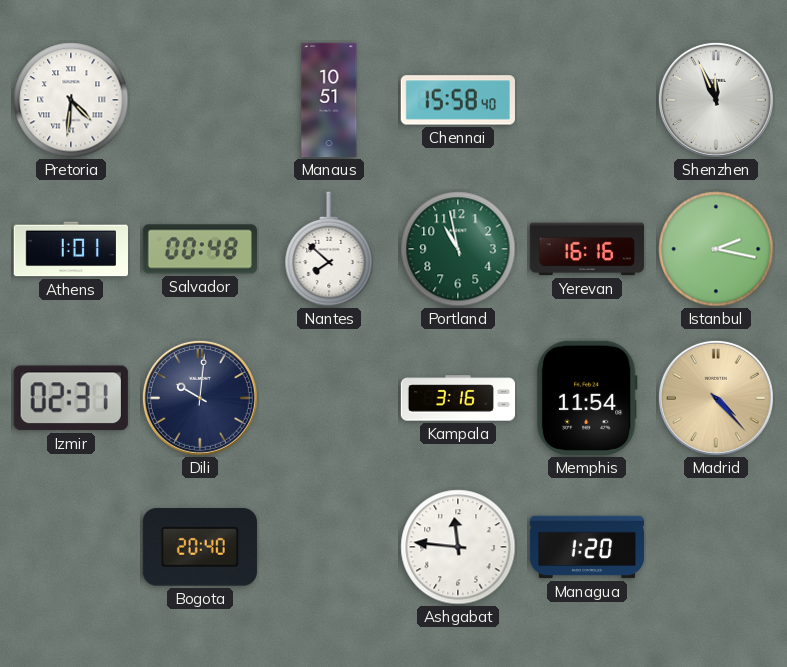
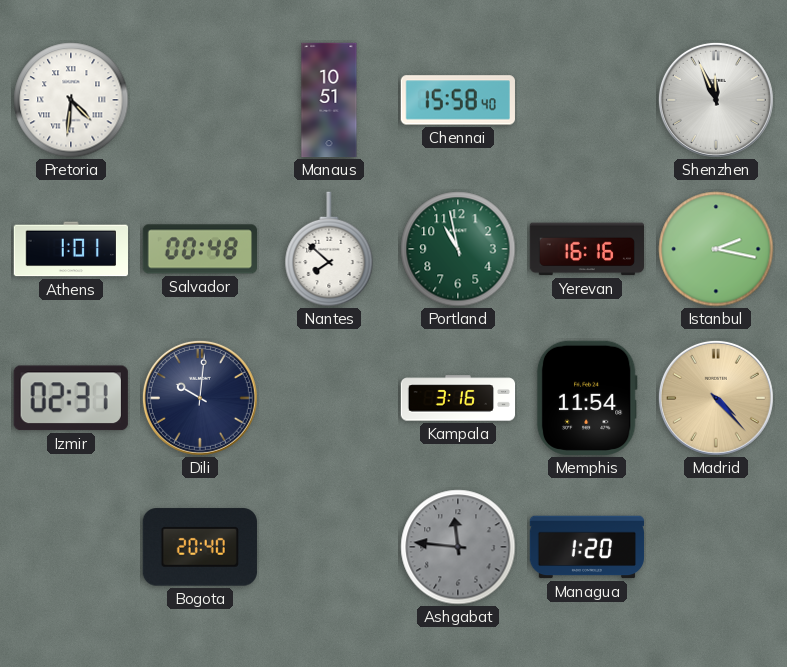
Ashgabat dial: white -> grey (458, 547)
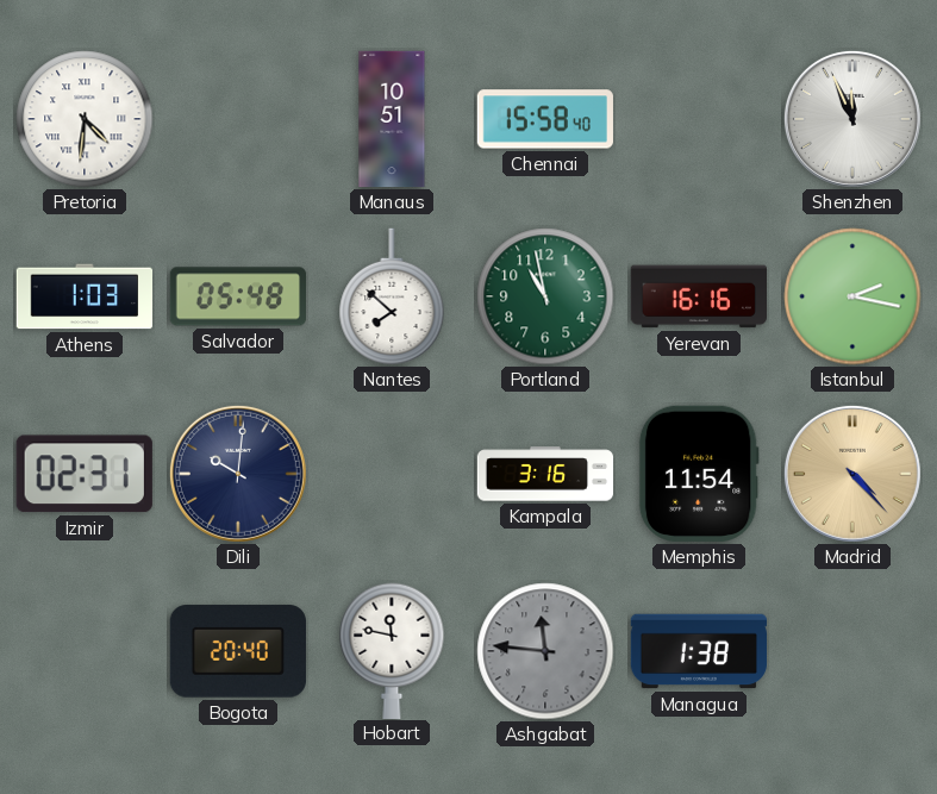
Athens: 1:01 -> 1:03 (83, 296)
Salvador: 00:48 -> 05:48 (237, 296)
Hobart: none -> 11:47 (392, 650)
Managua: 1:20 -> 1:38 (699, 651)
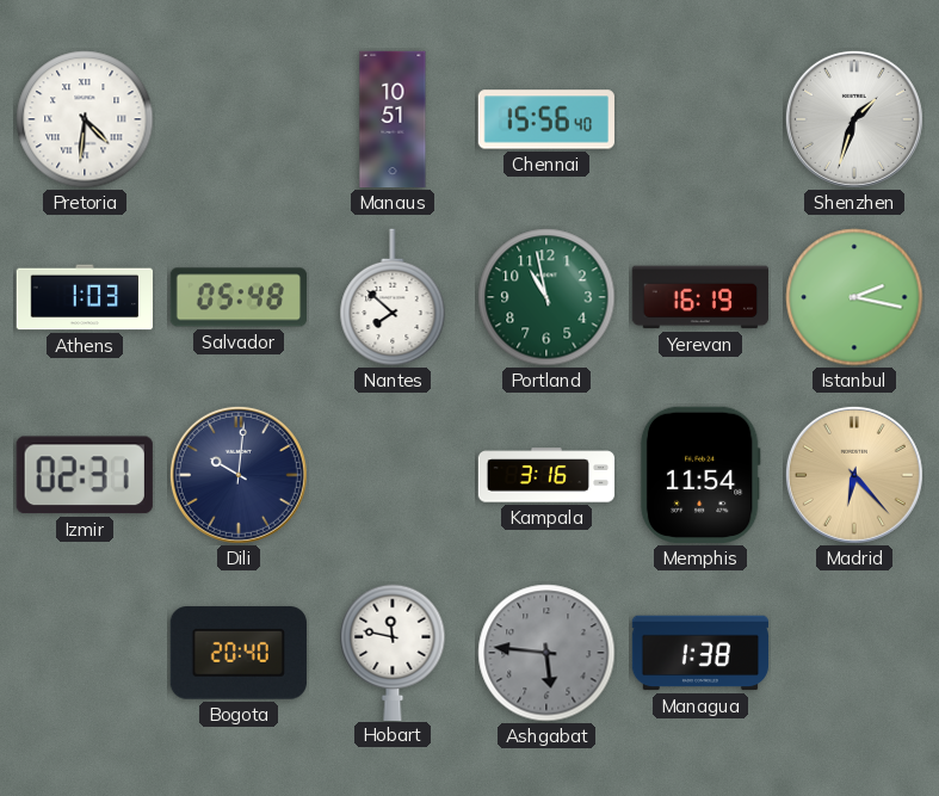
Chennai: 15:58 -> 15:56 (546, 119)
Shenzhen: 11:56 -> 1:33 (854, 119)
Yerevan: 16:16 -> 16:19 (699, 297)
Madrid: 4:23 -> 6:23 (854, 475)
Ashgabat: 11:46 -> 5:46 (546, 653)
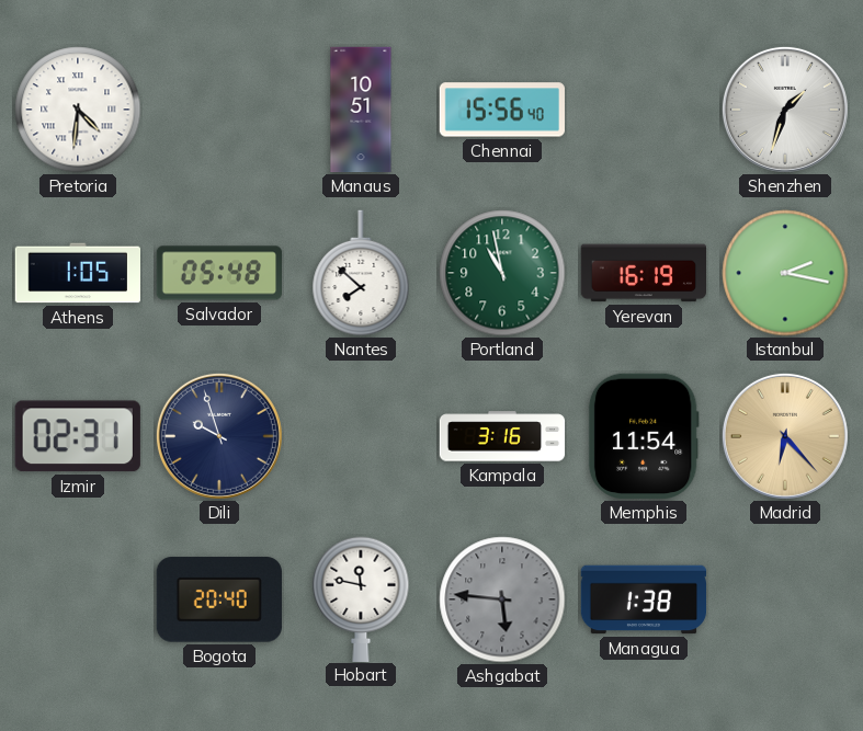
Athens: 1:03 -> 1:05 (77, 273)
Dili: 10:01 -> 9:57 (219, 436)
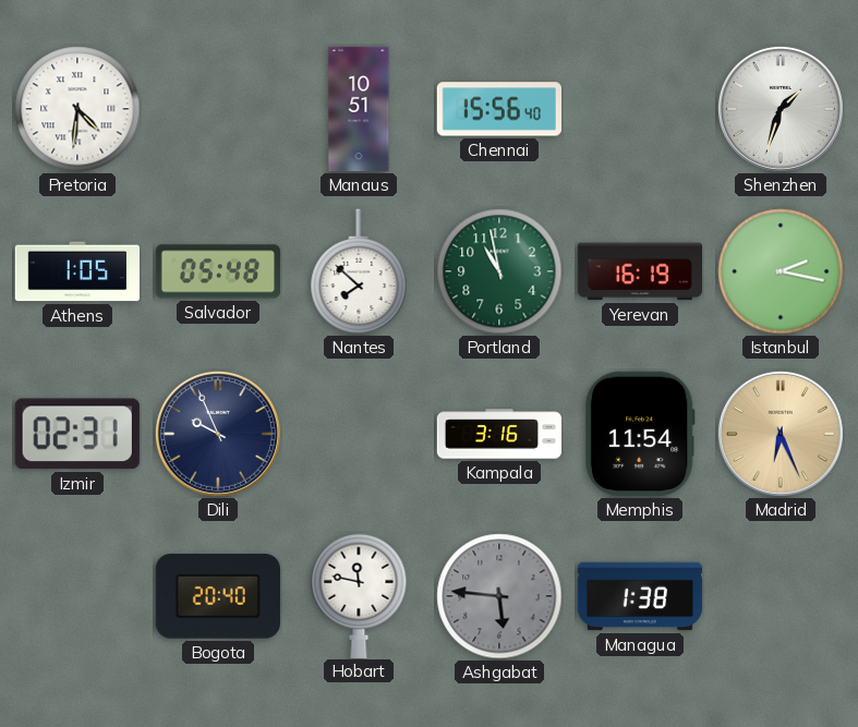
Dili: 9:57 -> 9:56 (218, 434)
Madrid: 6:23 -> 6:26 (781, 434)
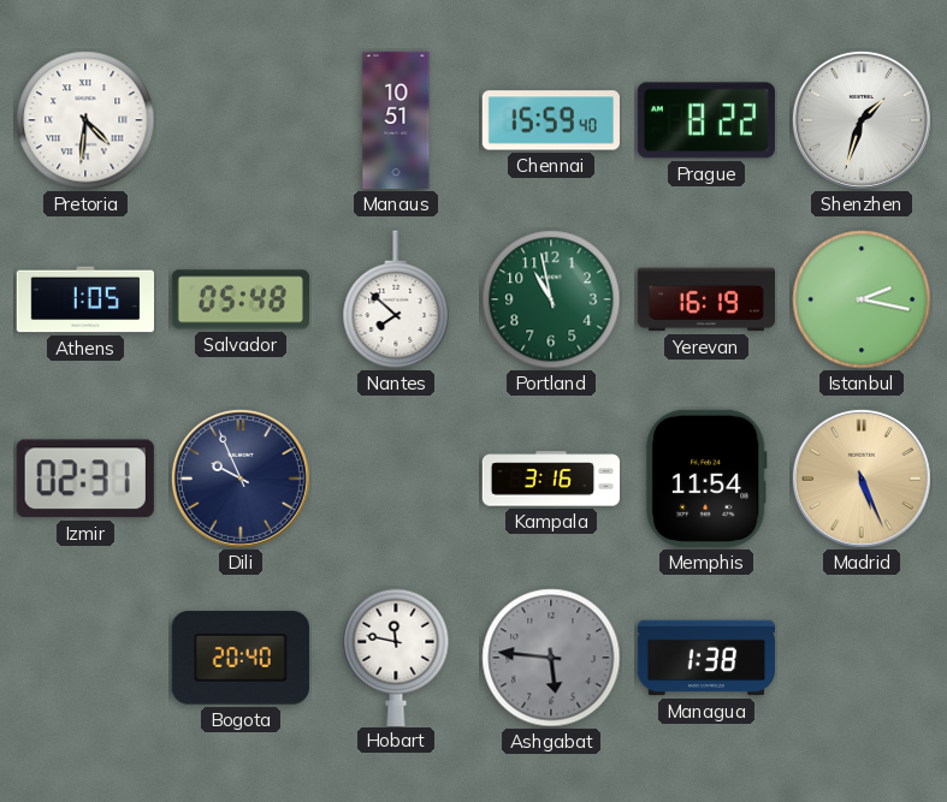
Chennai: 15:56 -> 15:59 (551, 120)
Prague: none -> 8:22 (706, 120)
Madrid: 6:26 -> 5:26 (862, 479)
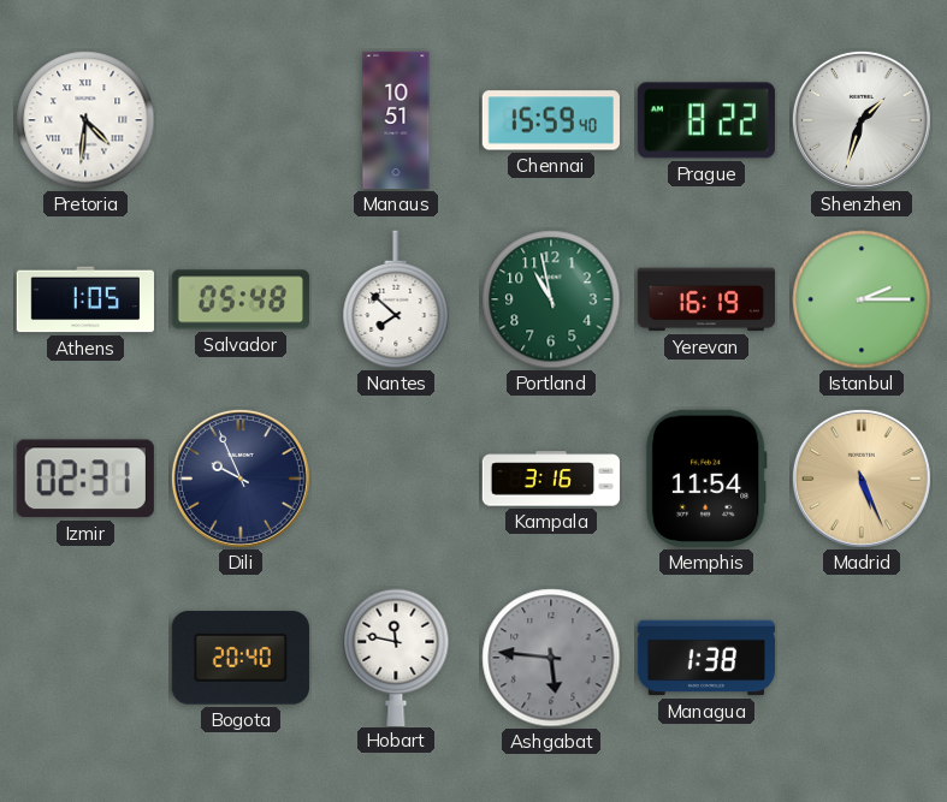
Istanbul: 2:17 -> 2:15 (862, 299)
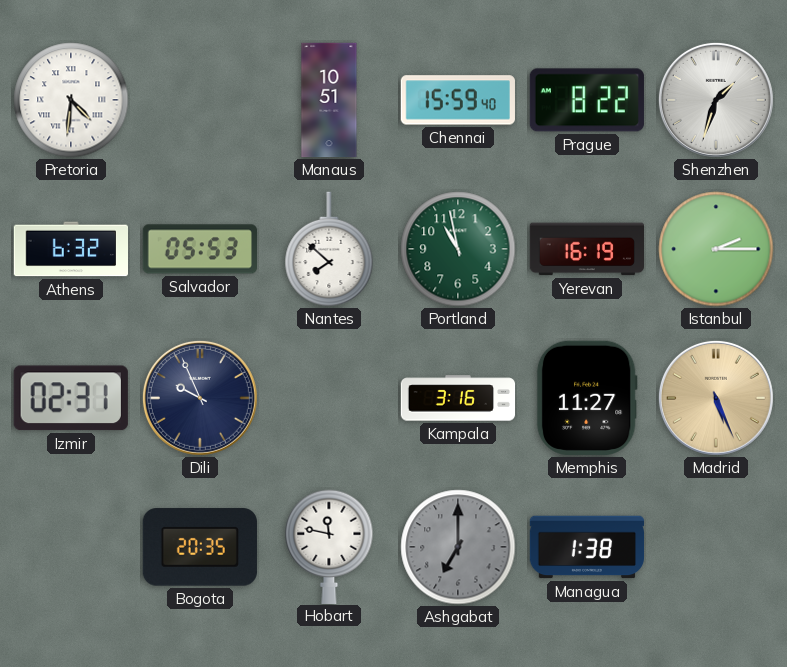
Athens: 1:05 -> 6:32 (70, 249)
Salvador: 05:48 -> 05:53 (199, 249)
Memphis: 11:54 -> 11:27 (587, 398)
Bogota: 20:40 -> 20:35 (200, 547)
Ashgabat: 5:46 -> 7:00 (458, 547)
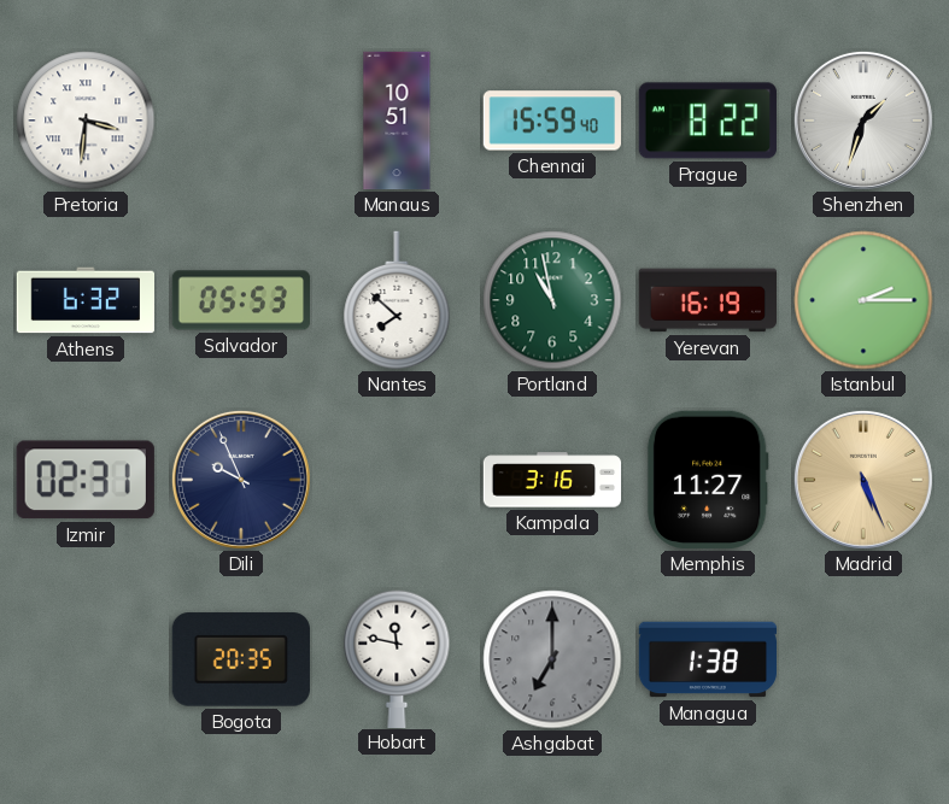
Pretoria: 4:31 -> 3:31 (86, 121)
